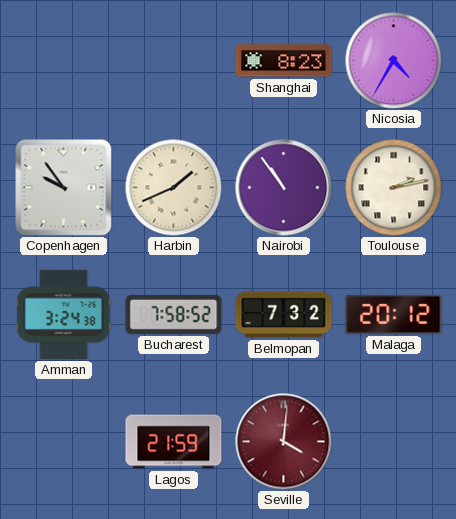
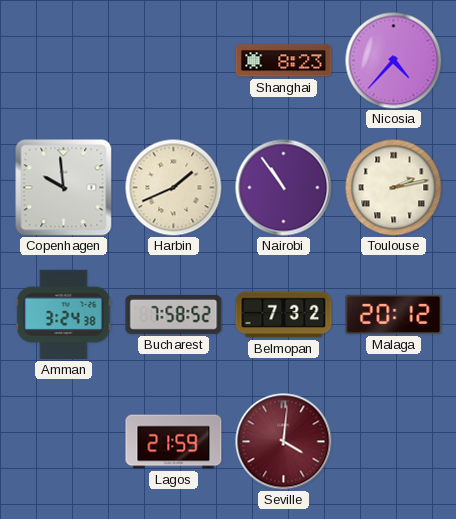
Nicosia: 4:35 -> 4:37 (393, 60)
Copenhagen: 9:54 -> 9:59 (64, 188)
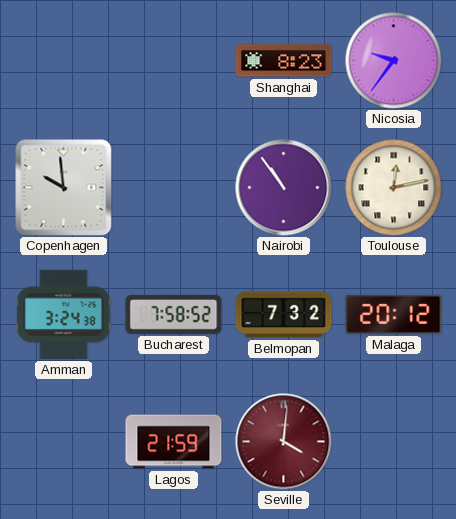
Nicosia: 4:37 -> 9:36 (393, 60)
Harbin: 1:41 -> none (173, 187)
Toulouse: 2:13 -> 12:13 (393, 187)
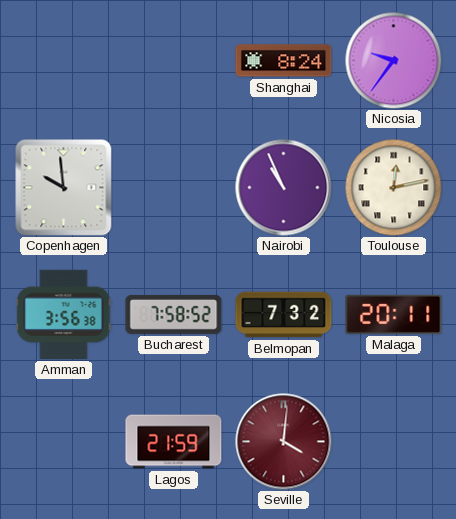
Shanghai: 8:23 -> 8:24 (284, 61)
Nairobi: 10:54 -> 10:56 (284, 188)
Amman: 3:24 -> 3:56 (64, 314)
Malaga: 20:12 -> 20:11 (394, 314)
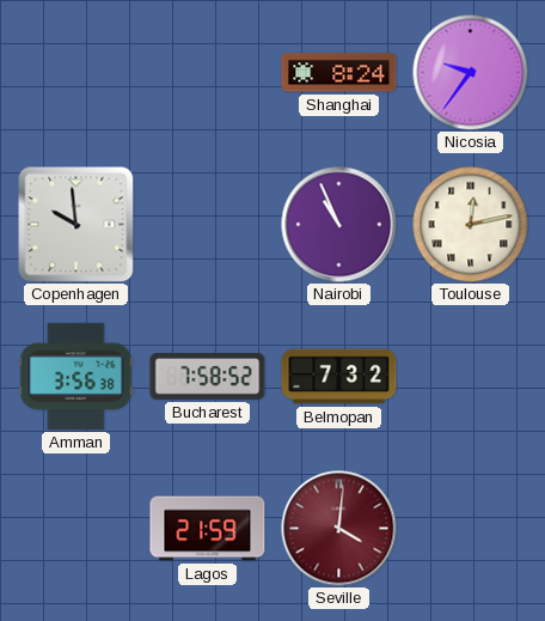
Malaga: 20:11 -> none (394, 314)
